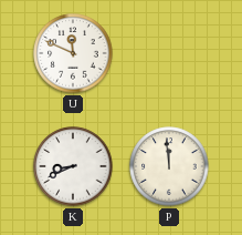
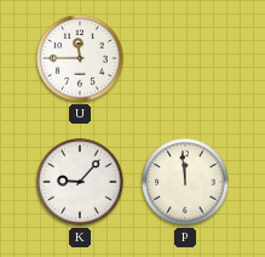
U: 11:49 -> 11:45 (80, 58)
K: 8:41 -> 9:07 (80, 182)
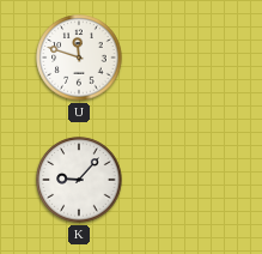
U: 11:45 -> 11:48 (79, 58)
P: 11:59 -> none (185, 182)
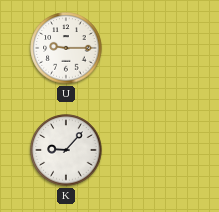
U: 11:48 -> 9:15 (66, 48)
